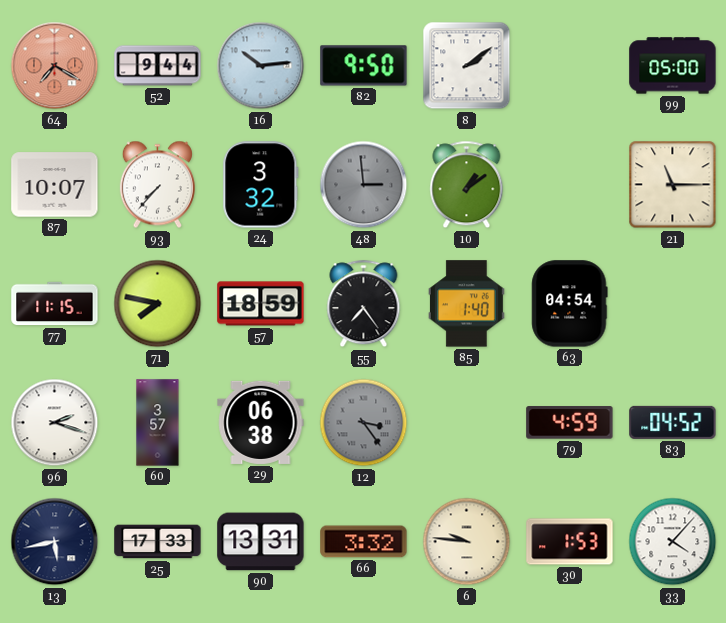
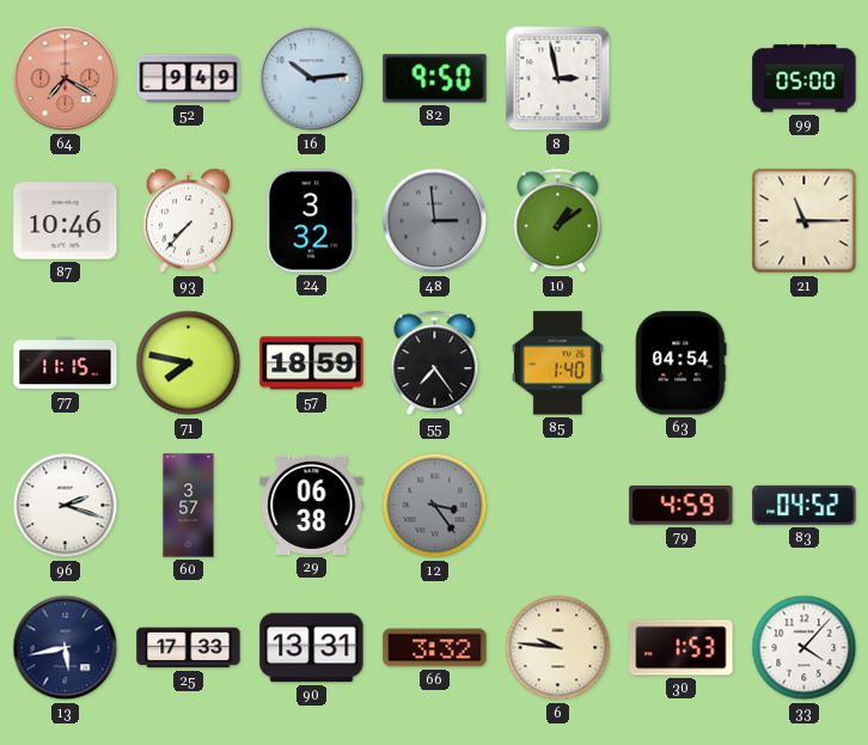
52: 9:44 -> 9:49 (189, 79)
8: 2:09 -> 2:58 (558, 79)
87: 10:07 -> 10:46 (66, 221)
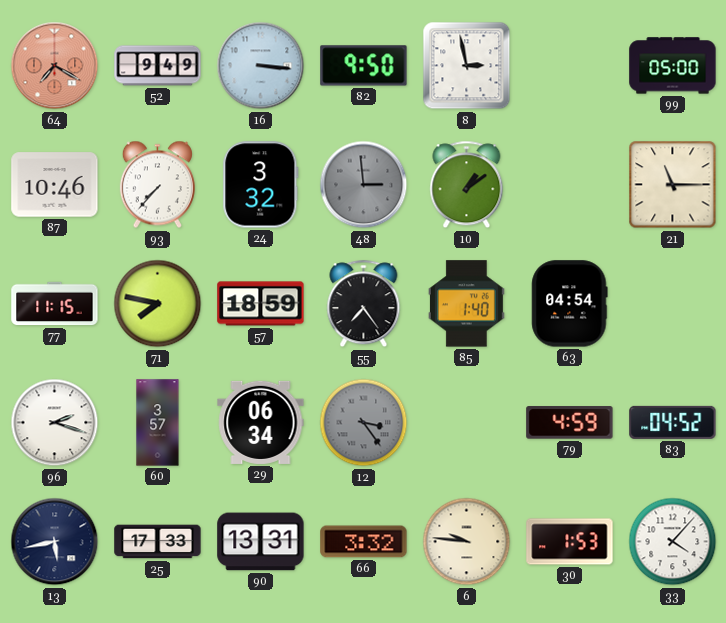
16: 10:14 -> 3:16 (261, 66)
29: 06:38 -> 06:34 (261, 422)
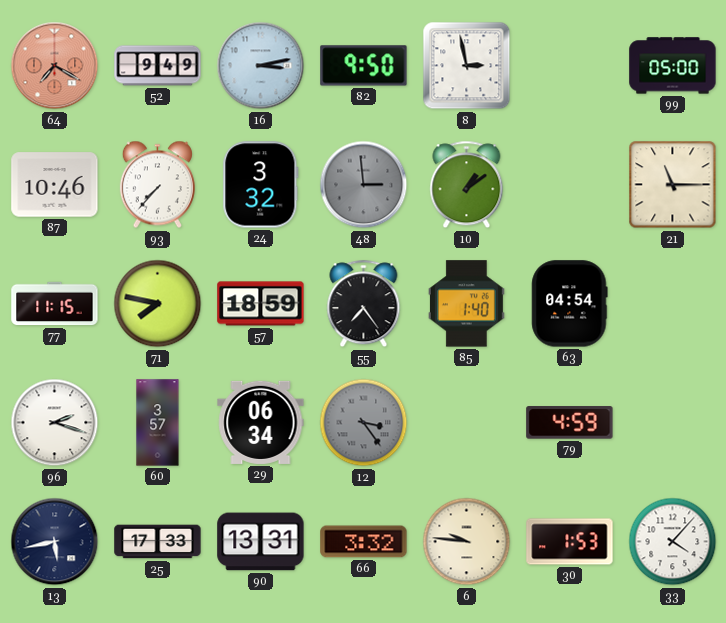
16: 3:16 -> 3:13 (261, 66)
83: 04:52 -> none (673, 422)
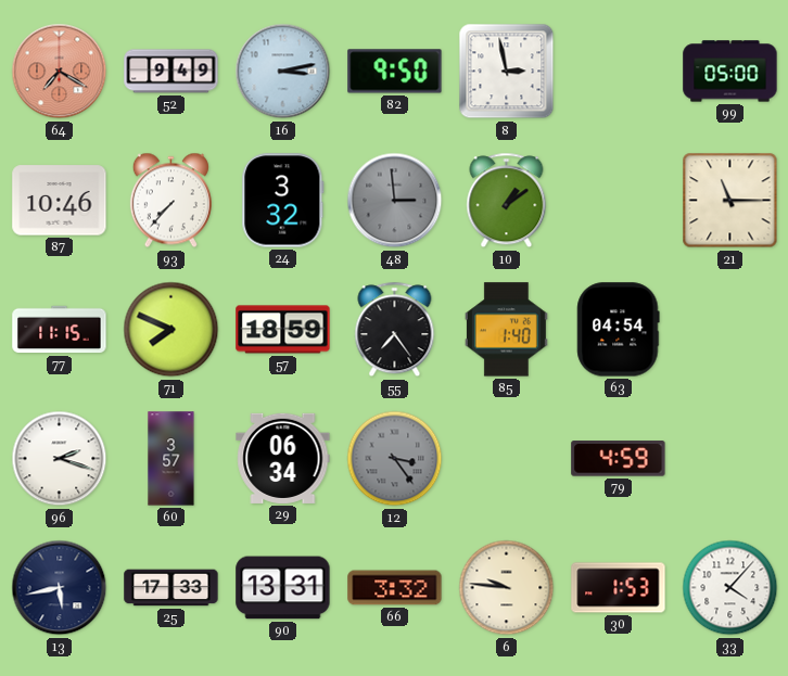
71: 7:47 -> 7:49 (171, 330)
